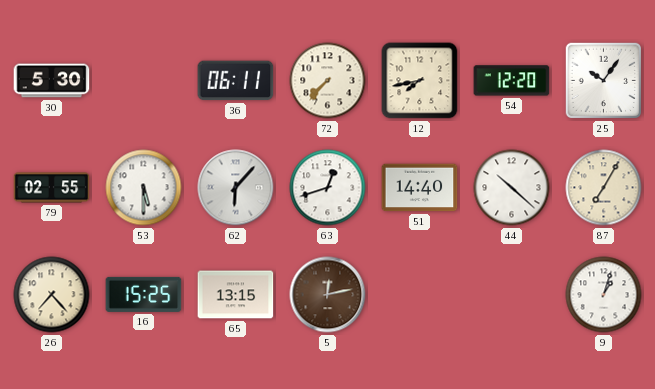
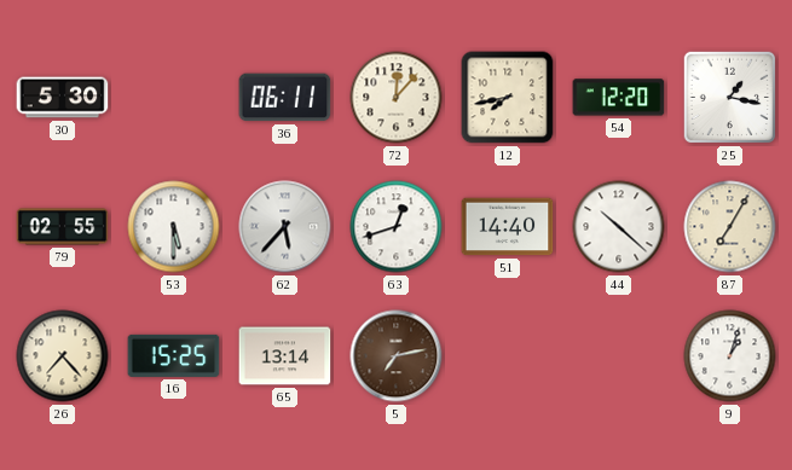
72: 7:37 -> 12:07 (397, 98)
25: 10:06 -> 1:17 (730, 98)
62: 6:07 -> 5:37 (285, 227)
65: 13:15 -> 13:14 (285, 356)
5: 12:13 -> 7:13 (397, 356)
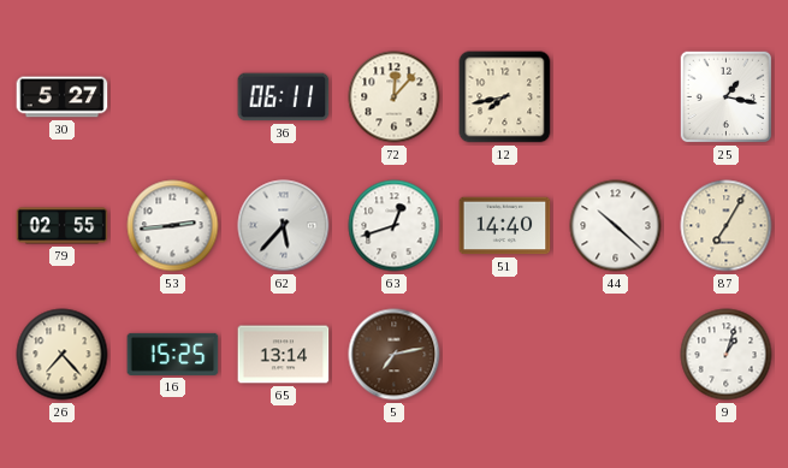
30: 5:30 -> 5:27 (63, 97)
54: 12:20 -> none (619, 98)
53: 5:30 -> 2:44 (173, 226)
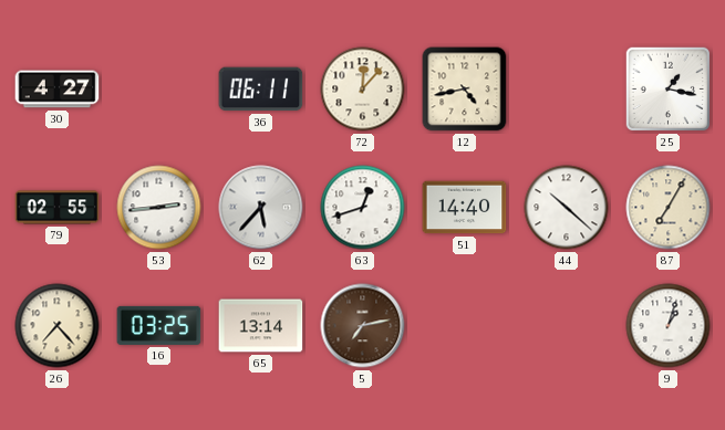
30: 5:27 -> 4:27 (58, 90)
12: 7:43 -> 4:43 (465, 90)
16: 15:25 -> 03:25 (159, 325)
